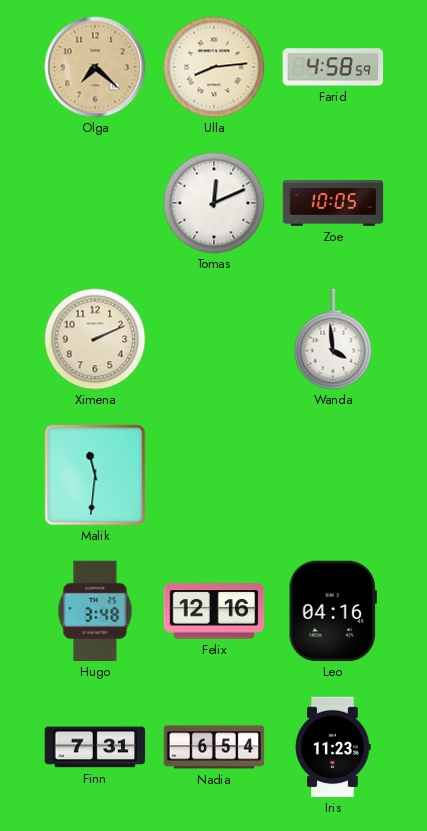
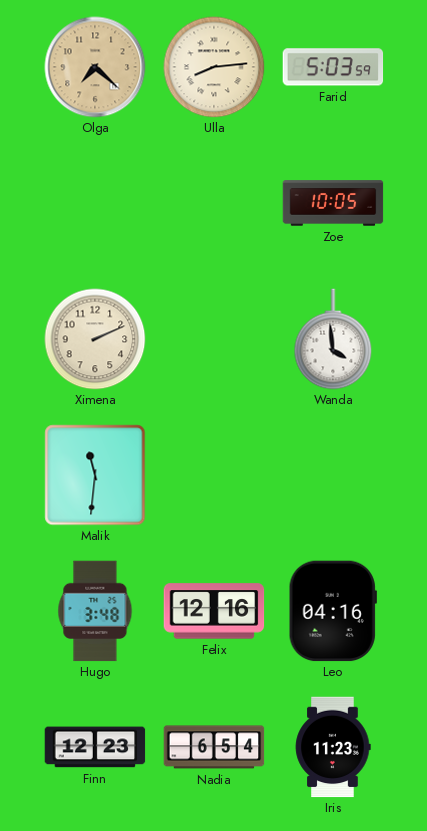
Farid: 4:58 -> 5:03 (333, 67)
Tomas: 12:11 -> none (214, 203)
Finn: 7:31 -> 12:23 (95, 747)
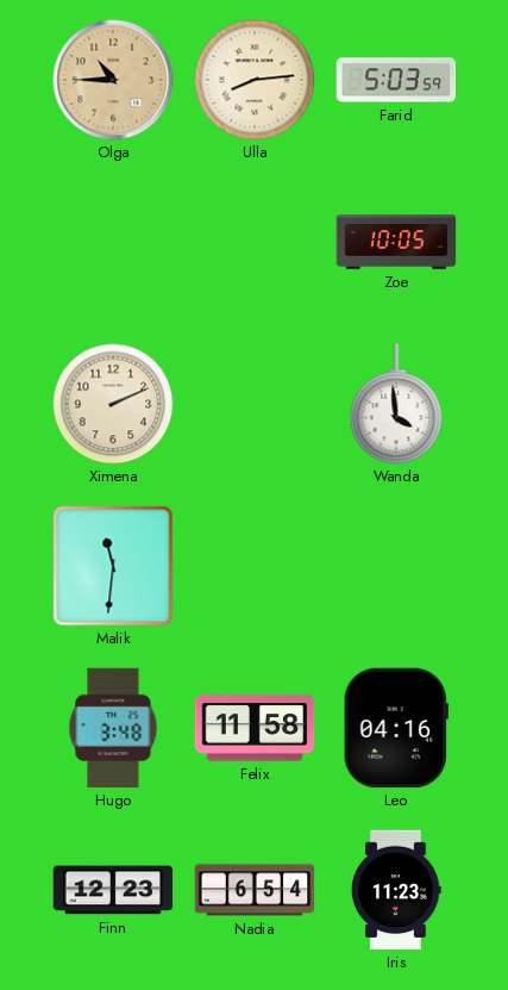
Olga: 7:22 -> 10:45 (113, 80)
Felix: 12:16 -> 11:58 (255, 728)
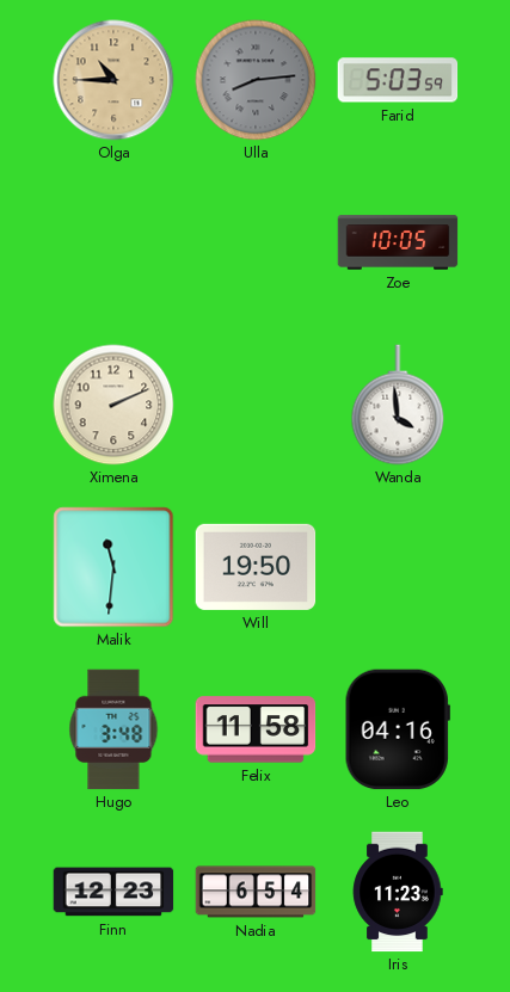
Ulla dial: cream -> grey (256, 80)
Will: none -> 19:50 (256, 567)
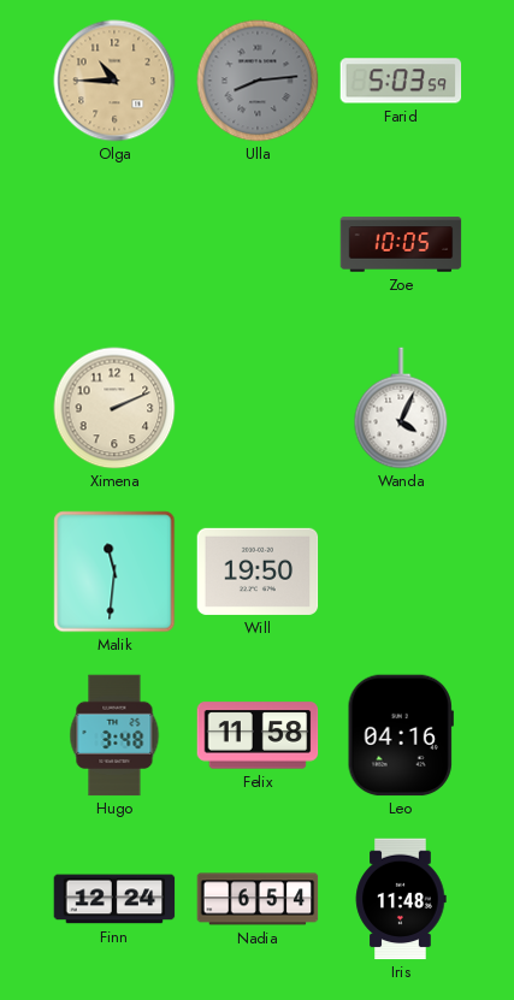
Wanda: 3:59 -> 4:04 (401, 408)
Finn: 12:23 -> 12:24 (114, 899)
Iris: 11:23 -> 11:48 (401, 899)
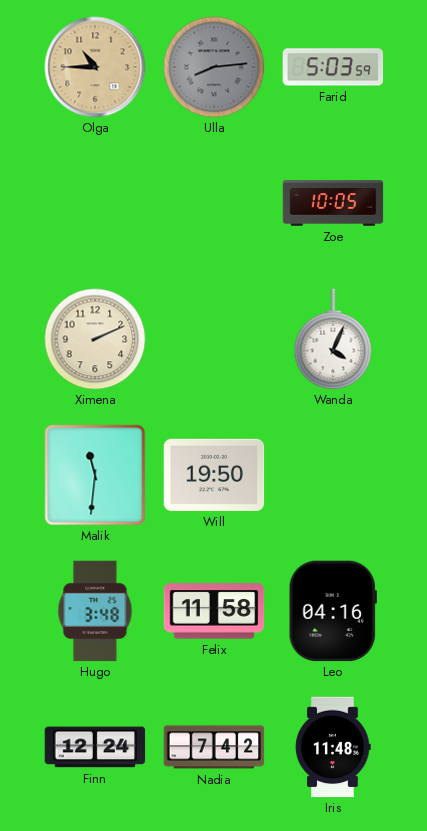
Nadia: 6:54 -> 7:42 (214, 747)
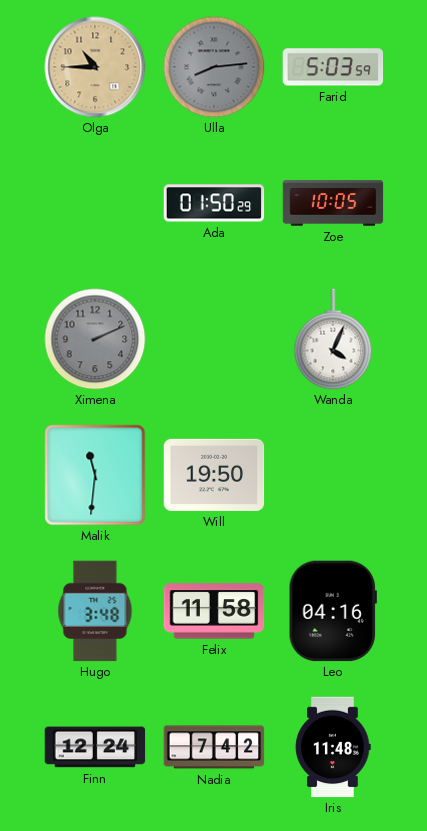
Ada: none -> 01:50 (214, 203)
Ximena dial: cream -> grey (95, 339)
